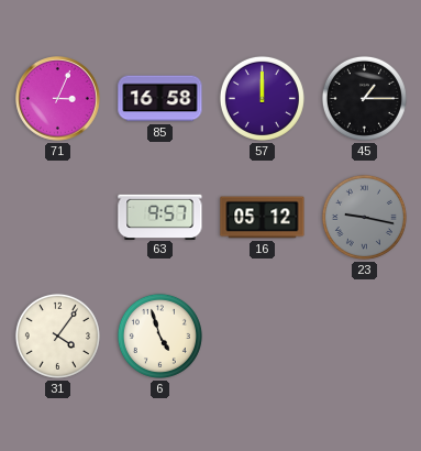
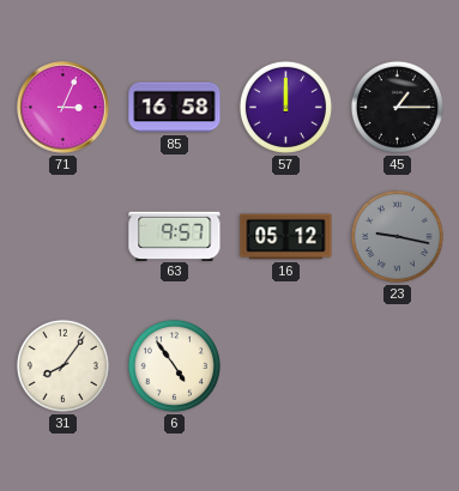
31: 4:06 -> 8:06 (62, 365)
6: 4:57 -> 4:54 (174, 365)
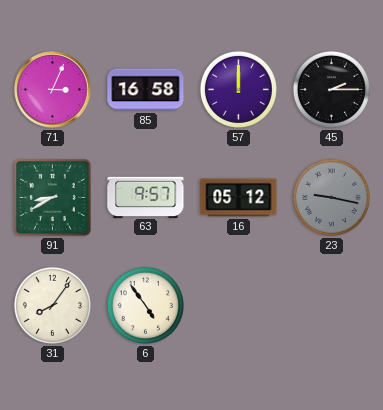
45: 1:15 -> 2:15 (331, 89)
91: none -> 8:40 (53, 198)
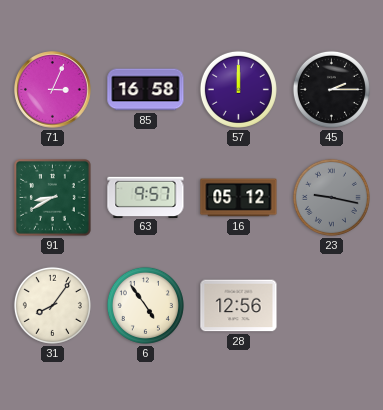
28: none -> 12:56 (239, 306)
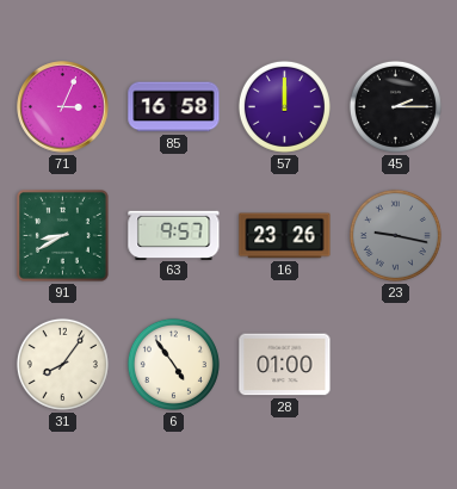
16: 05:12 -> 23:26 (285, 236)
28: 12:56 -> 01:00 (285, 365)
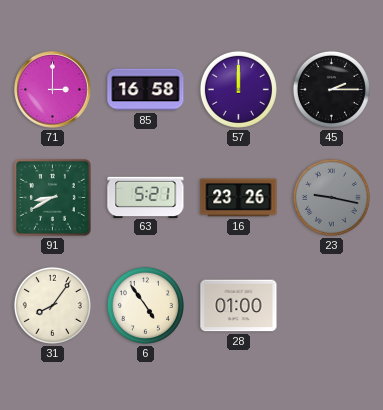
71: 3:04 -> 3:00 (53, 90)
63: 9:57 -> 5:21 (146, 197)
